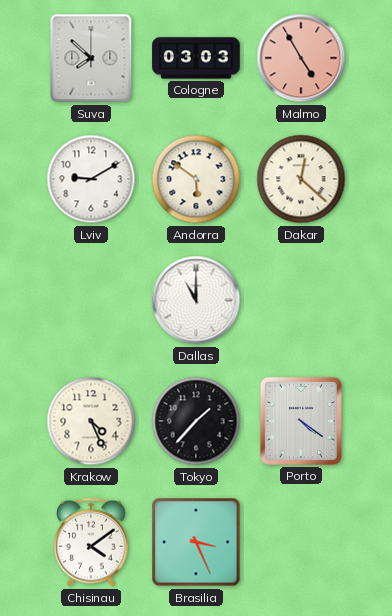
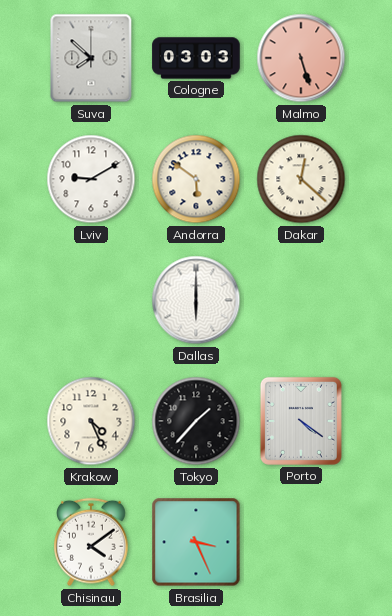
Malmo: 4:55 -> 5:27 (301, 58)
Dallas: 11:00 -> 6:00 (196, 300)
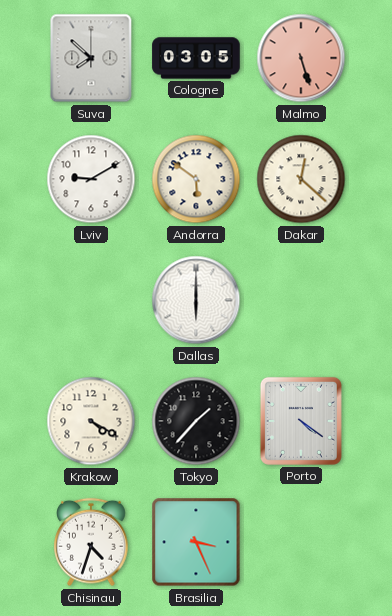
Cologne: 03:03 -> 03:05 (196, 58)
Krakow: 4:26 -> 4:20 (91, 421)
Chisinau: 4:09 -> 4:33 (91, 542)
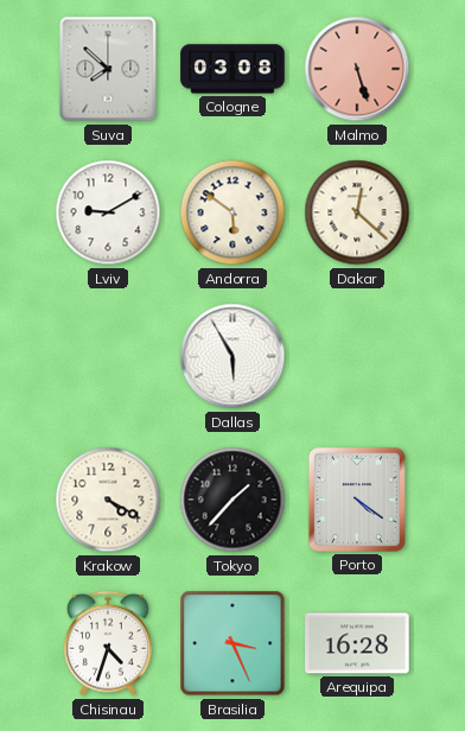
Cologne: 03:05 -> 03:08 (232, 69)
Dallas: 6:00 -> 5:55 (232, 356)
Arequipa: none -> 16:28 (357, 643)
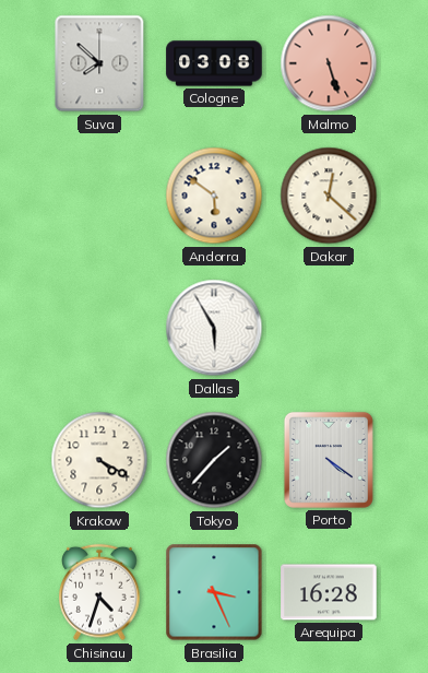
Lviv: 9:10 -> none (108, 212)
